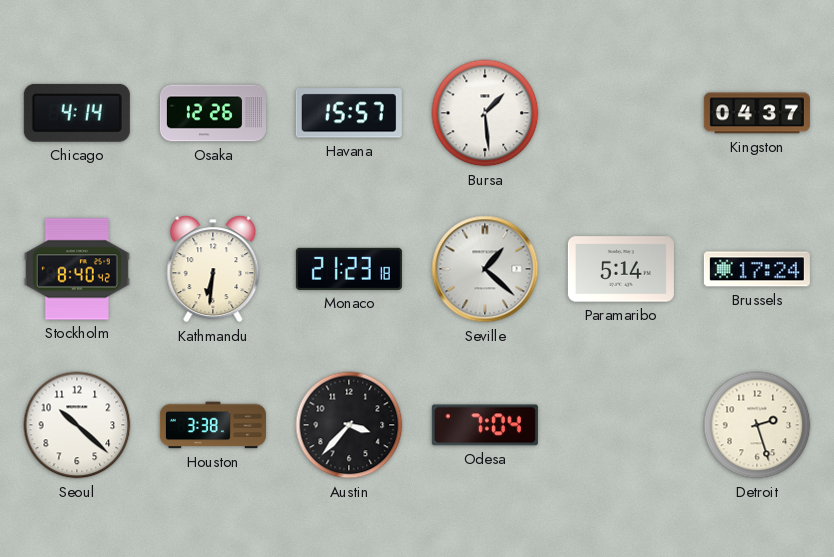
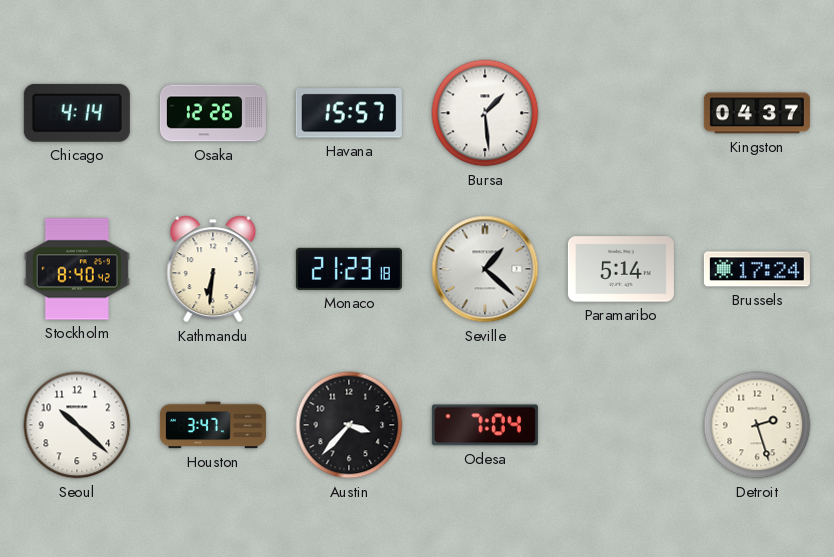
Houston: 3:38 -> 3:47 (213, 425)
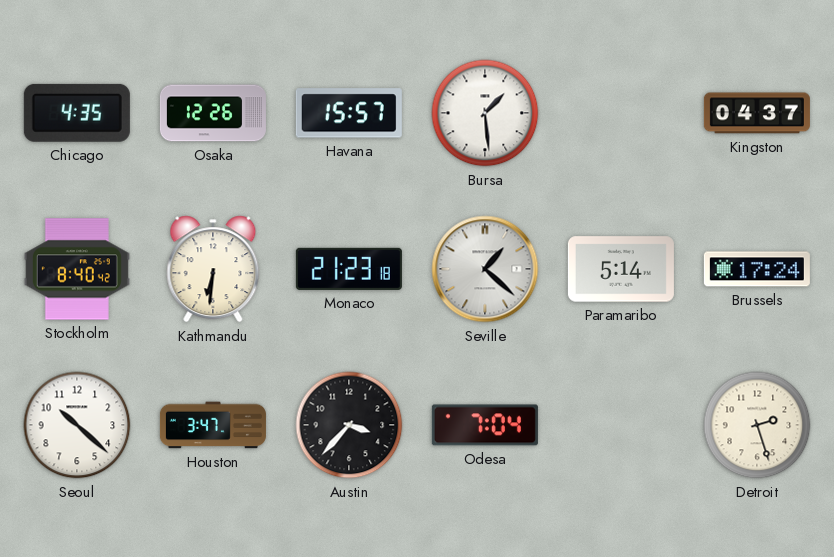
Chicago: 4:14 -> 4:35 (77, 113)
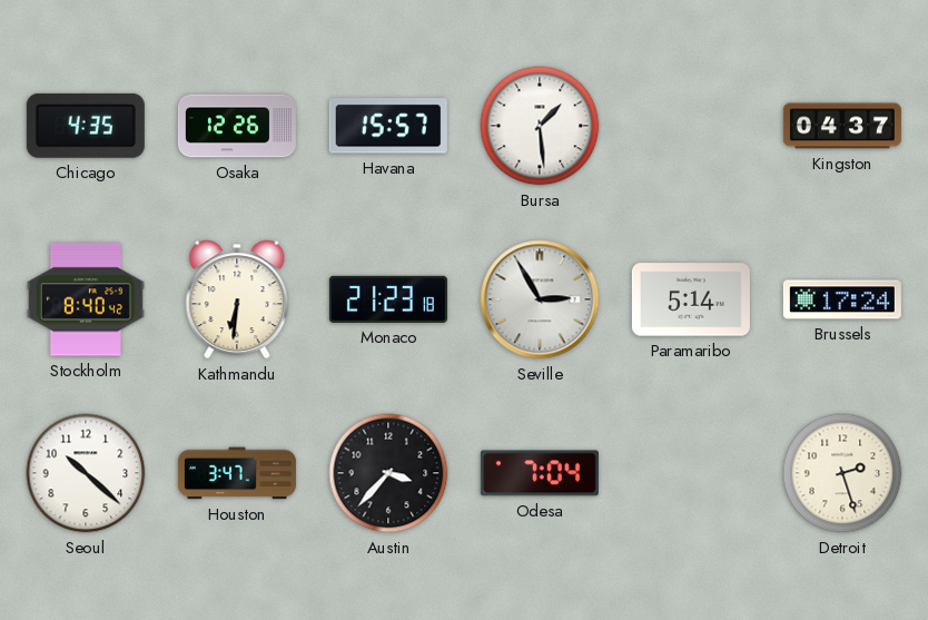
Seville: 1:22 -> 2:55 (540, 299)
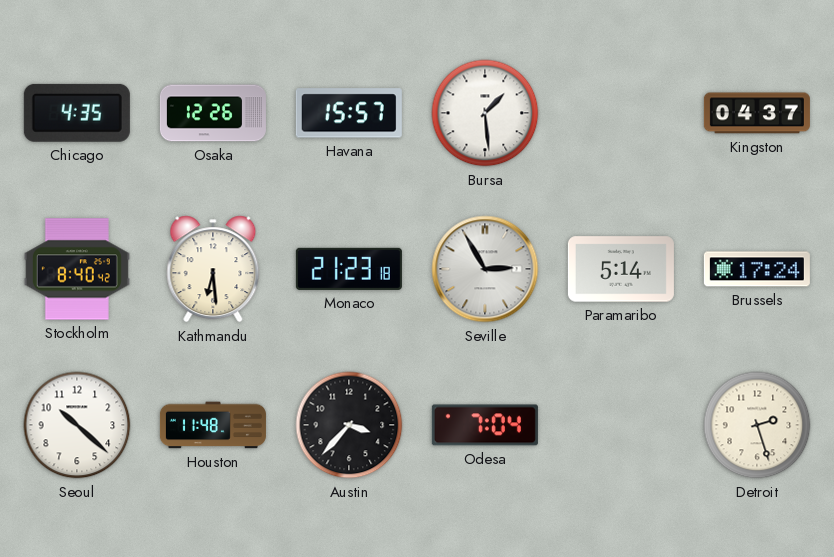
Kathmandu: 6:31 -> 6:29 (213, 269)
Houston: 3:47 -> 11:48 (213, 425)
